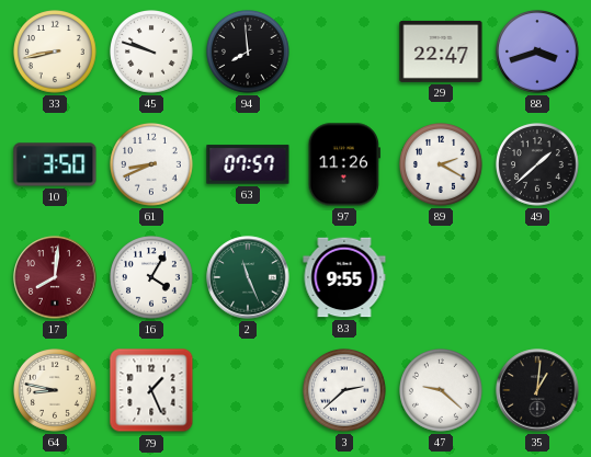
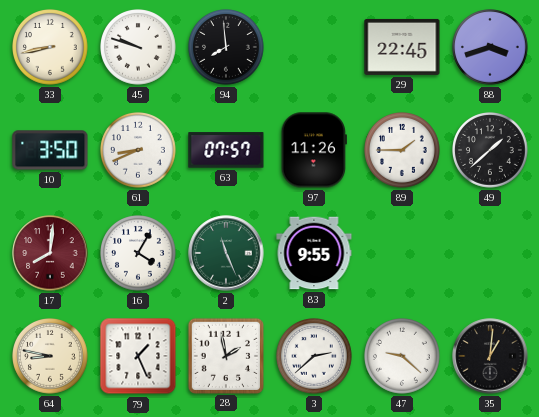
29: 22:47 -> 22:45 (402, 47)
89: 2:20 -> 1:45 (403, 151)
28: none -> 1:58 (225, 355)
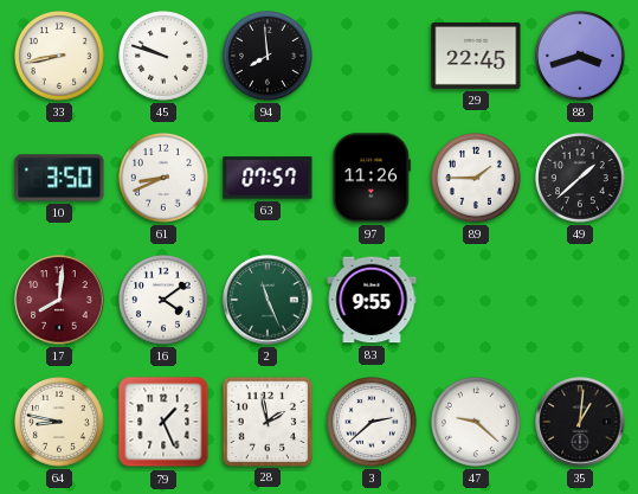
16: 4:05 -> 4:09 (165, 301)
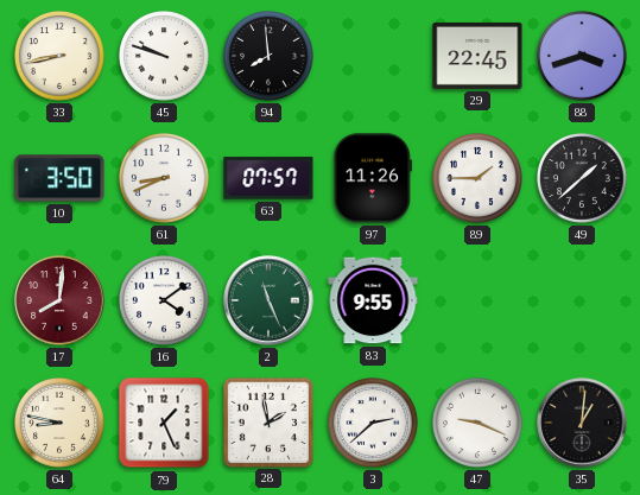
47: 9:22 -> 9:19 (479, 424)
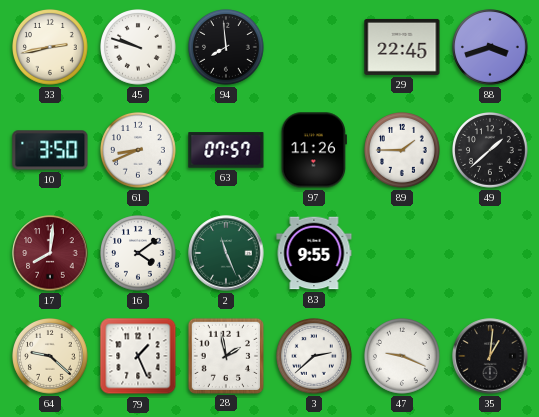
33: 8:43 -> 2:43 (51, 48)
64: 8:47 -> 9:22 (51, 357)
